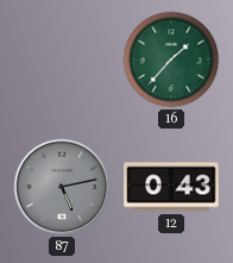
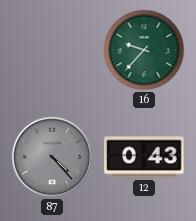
16: 1:37 -> 9:37 (144, 50)
87: 5:13 -> 4:23 (52, 157)
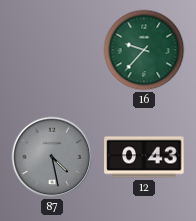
87: 4:23 -> 4:28 (52, 157)
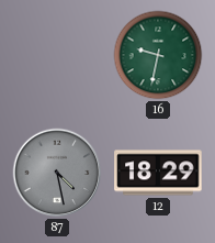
16: 9:37 -> 9:32 (158, 55)
12: 0:43 -> 18:29 (158, 173)
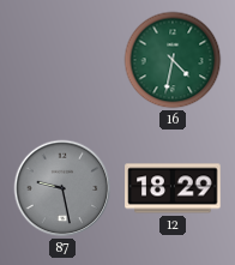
16: 9:32 -> 4:32 (173, 60)
87: 4:28 -> 9:28 (62, 188)
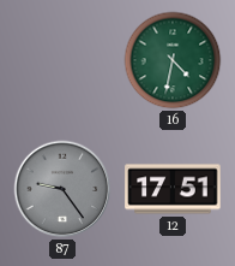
87: 9:28 -> 9:24 (62, 189)
12: 18:29 -> 17:51 (173, 189)
